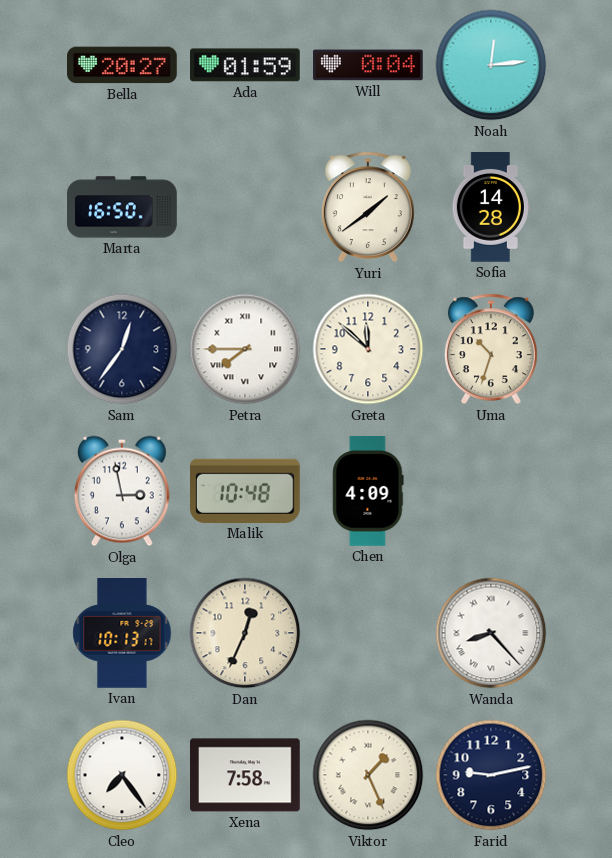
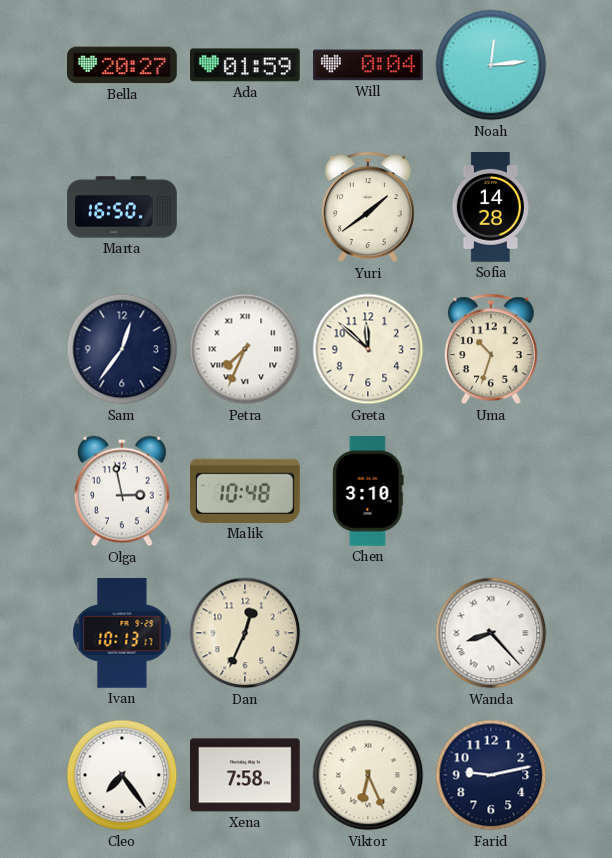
Petra: 7:45 -> 7:34 (245, 349)
Chen: 4:09 -> 3:10 (368, 491)
Viktor: 1:26 -> 6:26 (368, 775)
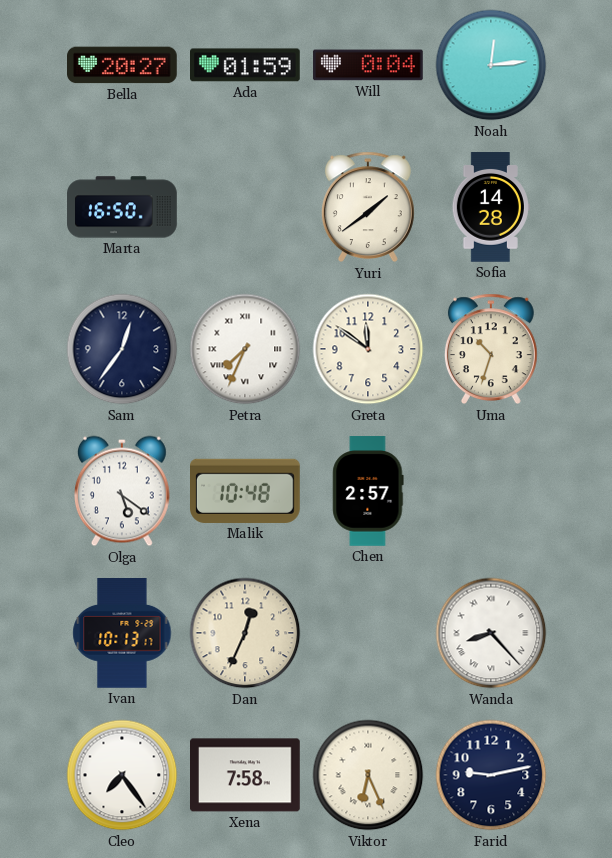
Greta: 11:52 -> 11:51 (368, 349)
Olga: 2:58 -> 5:21 (122, 491)
Chen: 3:10 -> 2:57 (368, 491)
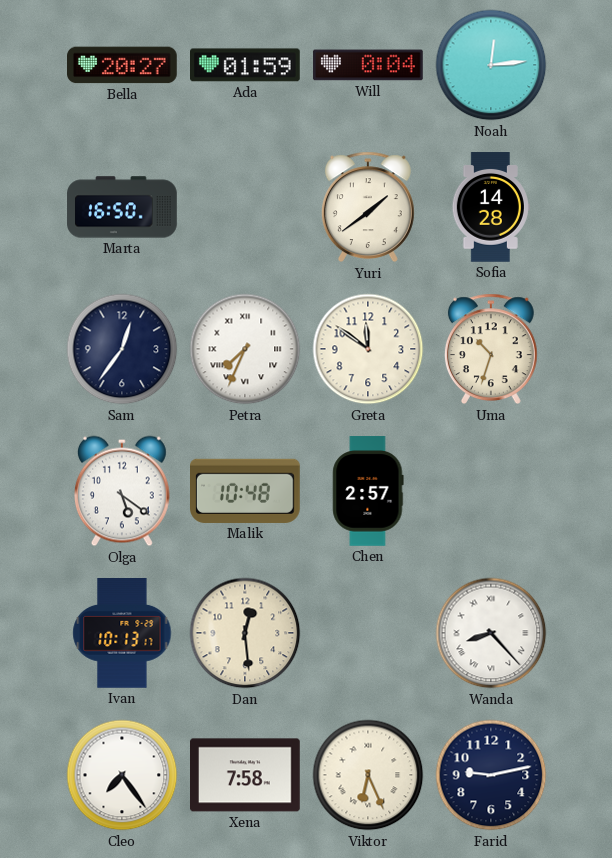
Dan: 12:34 -> 12:29 (245, 633)
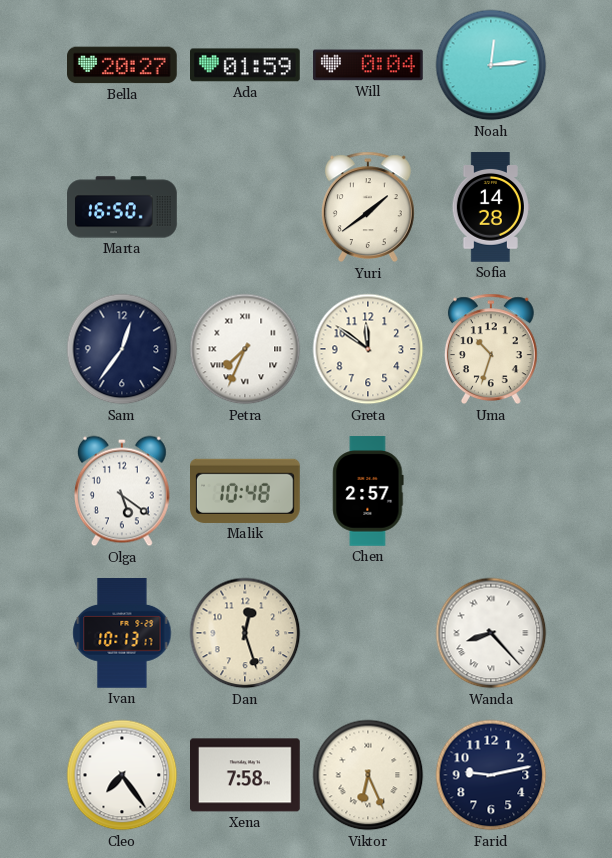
Dan: 12:29 -> 12:27 (245, 633)
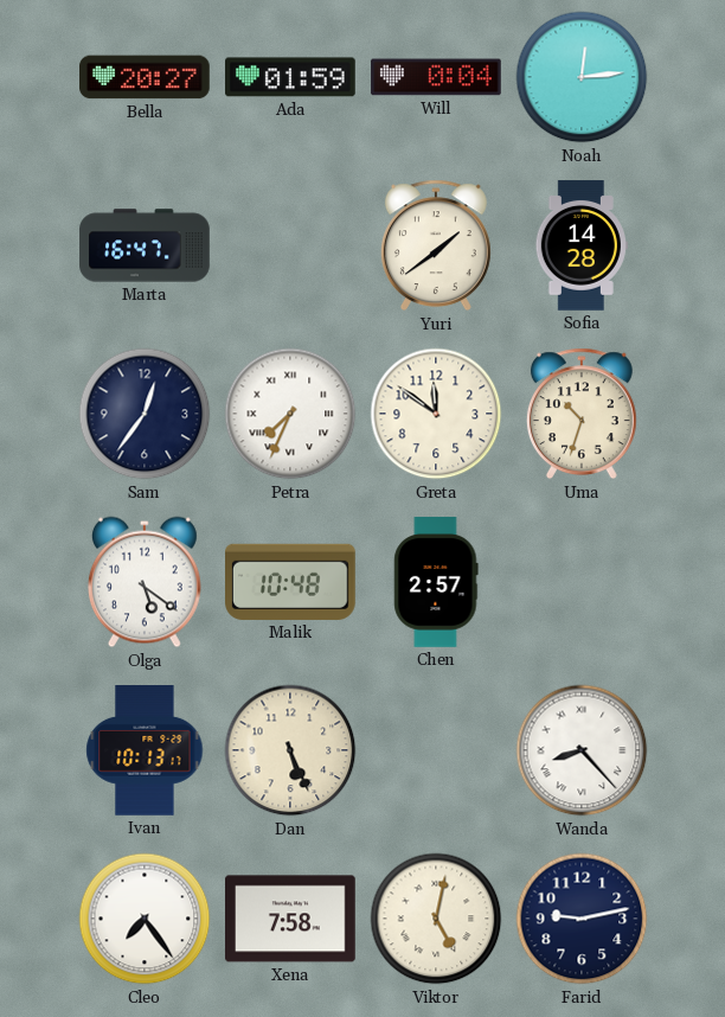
Marta: 16:50 -> 16:47 (145, 245)
Dan: 12:27 -> 5:26 (290, 750)
Viktor: 6:26 -> 5:02 (436, 919)
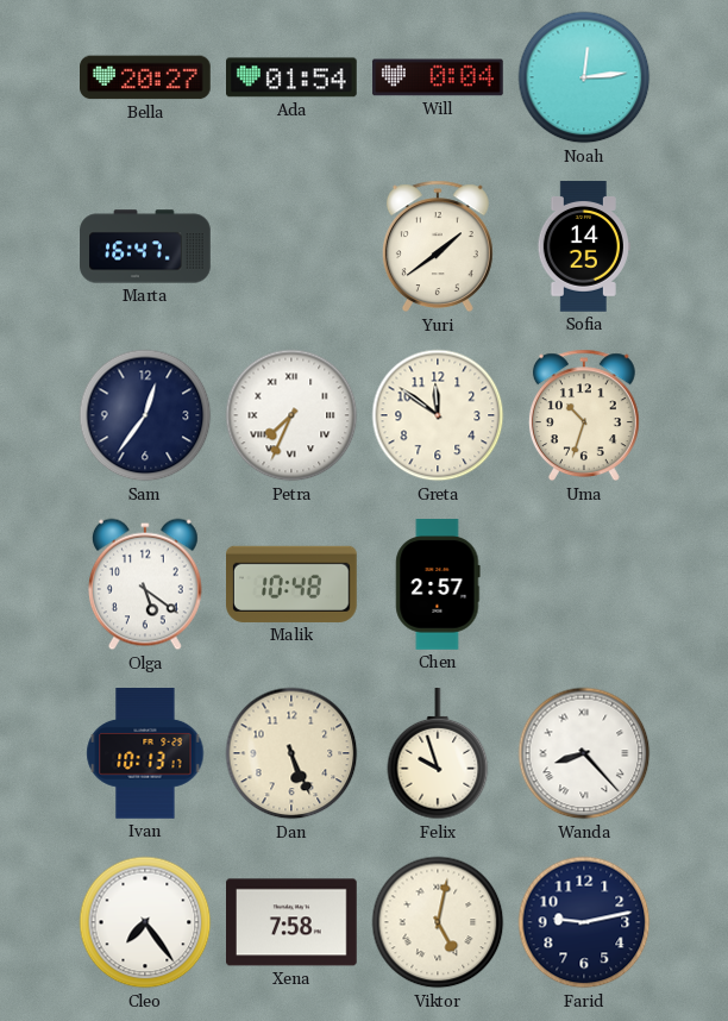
Ada: 01:59 -> 01:54 (293, 77)
Sofia: 14:28 -> 14:25 (584, 246)
Felix: none -> 9:57 (438, 754)
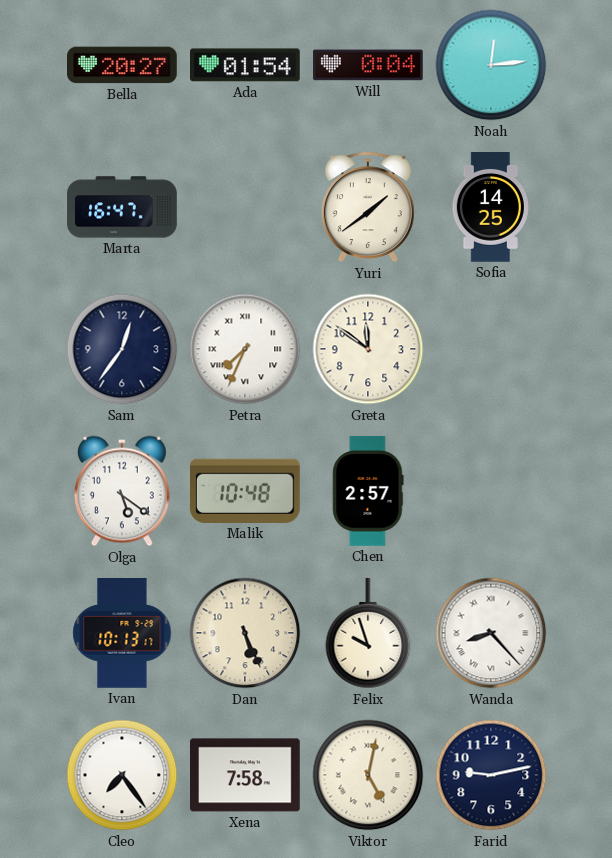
Uma: 10:33 -> none (584, 415)
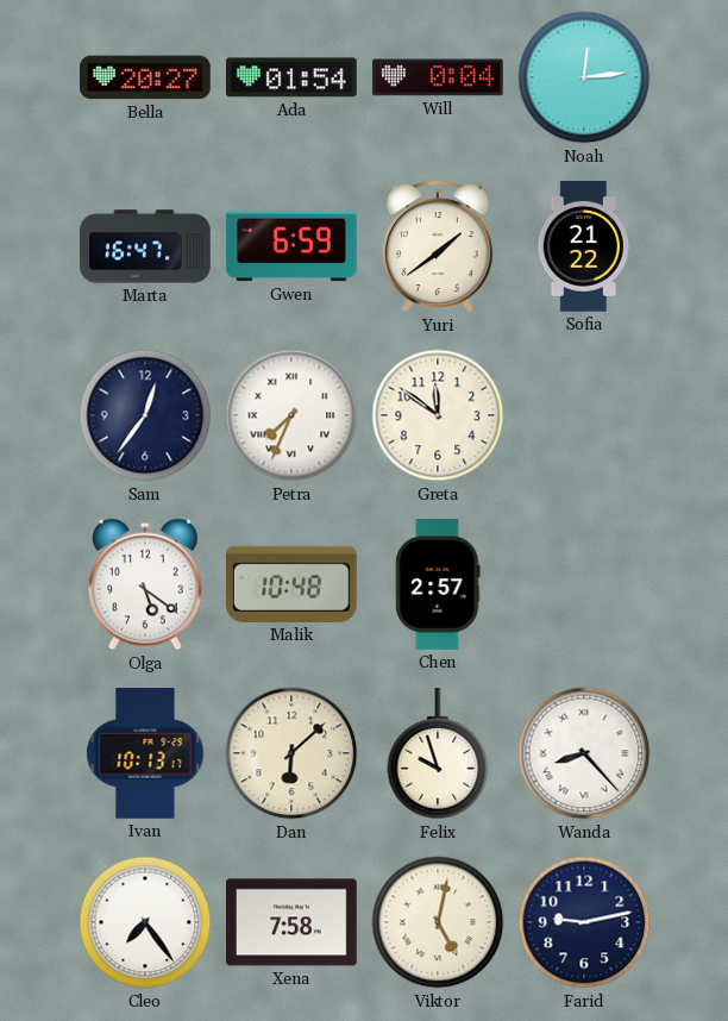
Gwen: none -> 6:59 (293, 246)
Sofia: 14:25 -> 21:22 (584, 246)
Dan: 5:26 -> 6:08 (291, 753)
